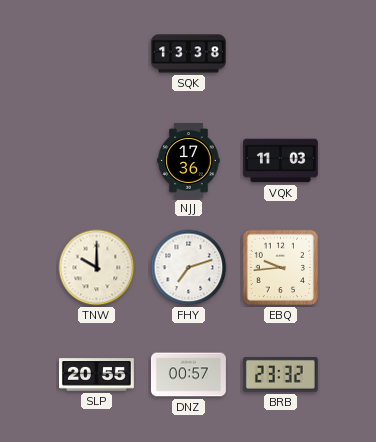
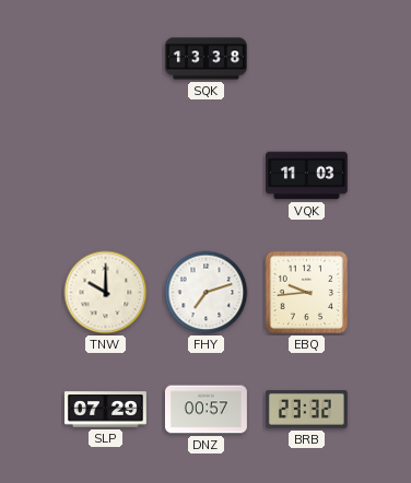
NJJ: 17:36 -> none (189, 161)
SLP: 20:55 -> 07:29 (106, 410)
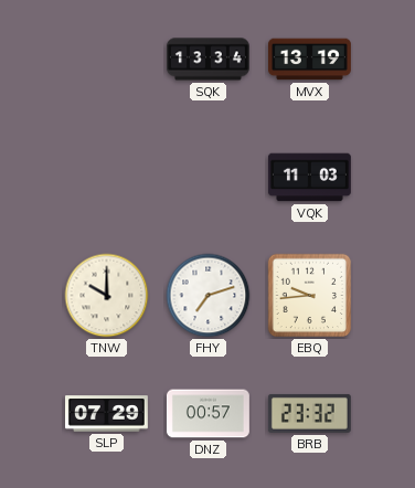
SQK: 13:38 -> 13:34 (209, 60)
MVX: none -> 13:19 (310, 60)
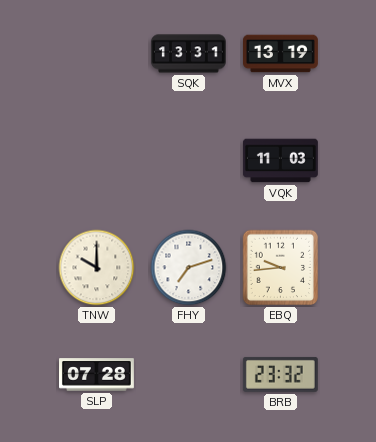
SQK: 13:34 -> 13:31 (189, 54)
SLP: 07:29 -> 07:28 (97, 375)
DNZ: 00:57 -> none (208, 414)
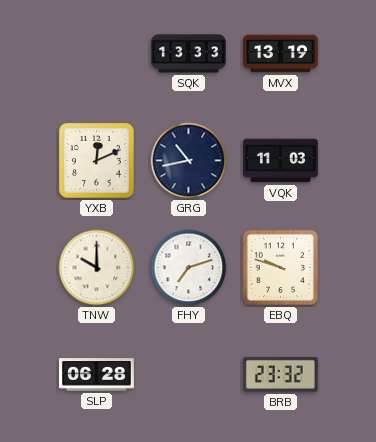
SQK: 13:31 -> 13:33 (189, 54)
YXB: none -> 12:11 (96, 160)
GRG: none -> 10:43 (189, 161)
EBQ: 9:44 -> 9:48 (281, 268)
SLP: 07:28 -> 06:28 (97, 375)
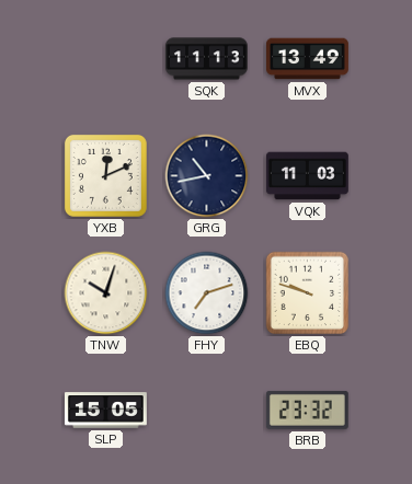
SQK: 13:33 -> 11:13 (207, 59)
MVX: 13:19 -> 13:49 (308, 59)
TNW: 10:00 -> 10:03 (106, 293)
SLP: 06:28 -> 15:05 (106, 411)
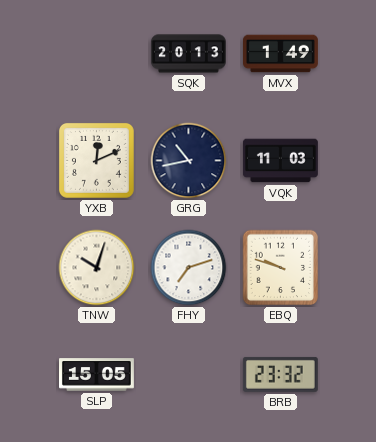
SQK: 11:13 -> 20:13 (189, 54)
MVX: 13:49 -> 1:49 (281, 54)
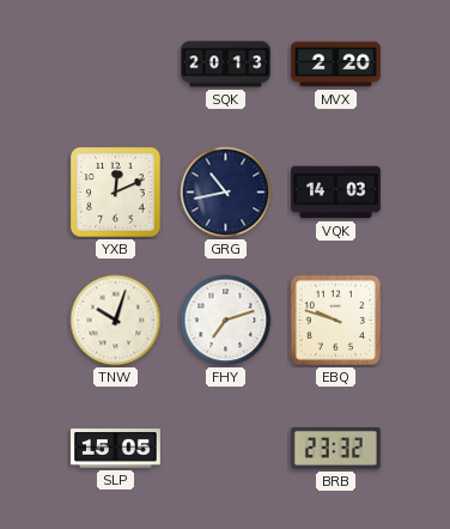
MVX: 1:49 -> 2:20 (336, 65)
VQK: 11:03 -> 14:03 (335, 193)
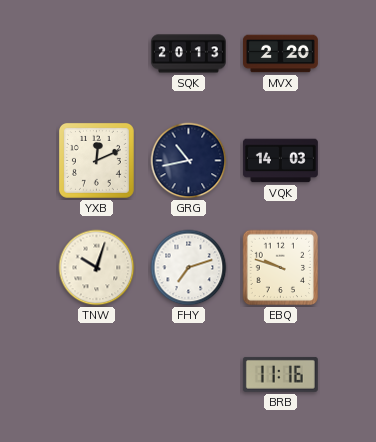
SLP: 15:05 -> none (116, 449)
BRB: 23:32 -> 11:16 (280, 374)
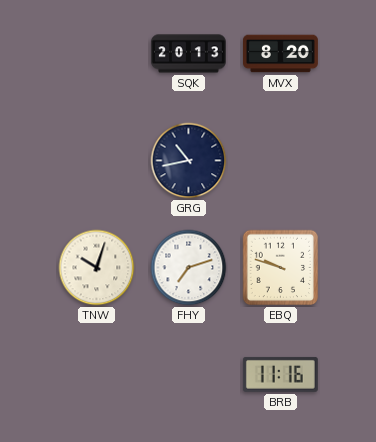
MVX: 2:20 -> 8:20 (281, 54)
YXB: 12:11 -> none (96, 160)
VQK: 14:03 -> none (280, 161)
